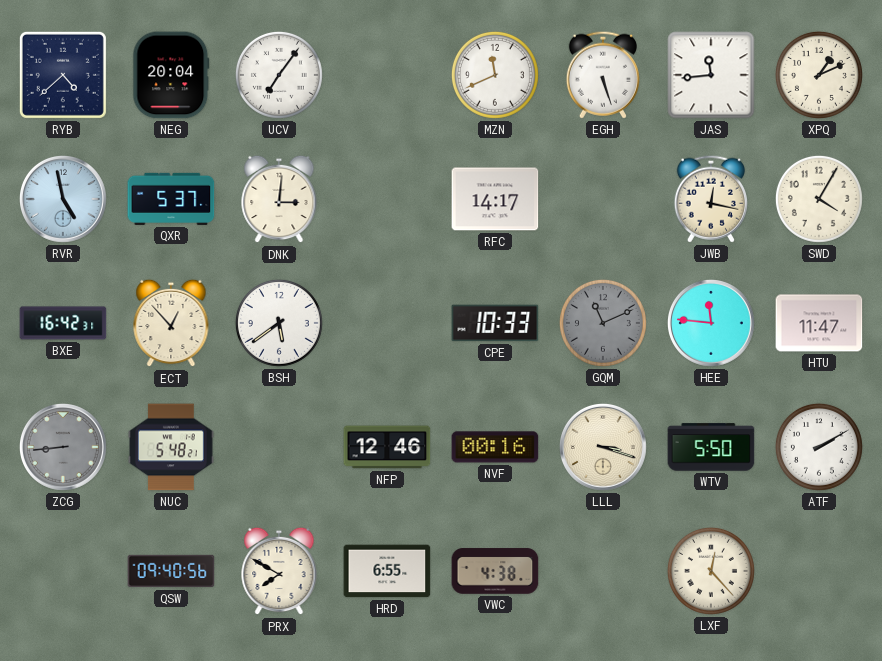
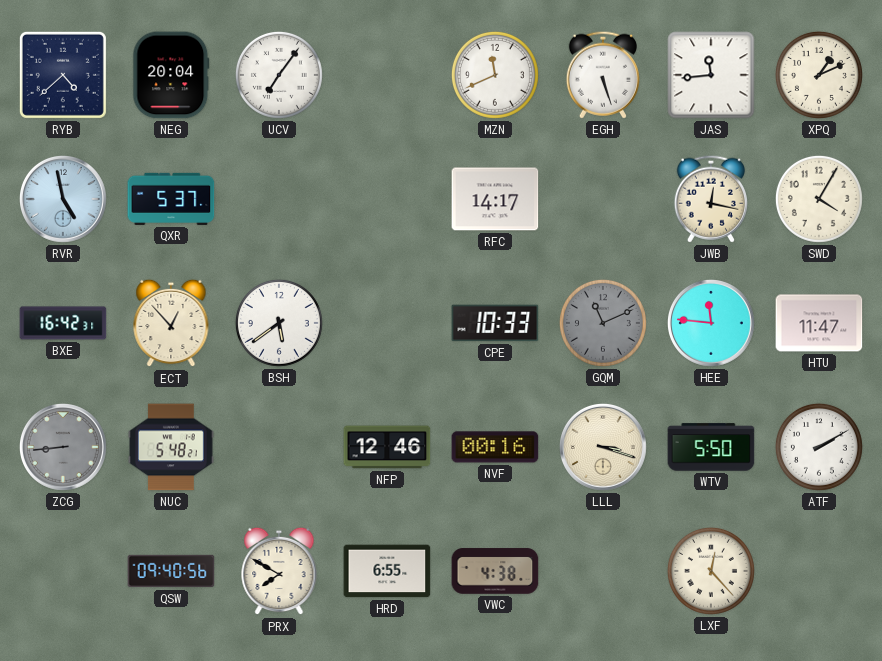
DNK: 3:01 -> none (279, 199)
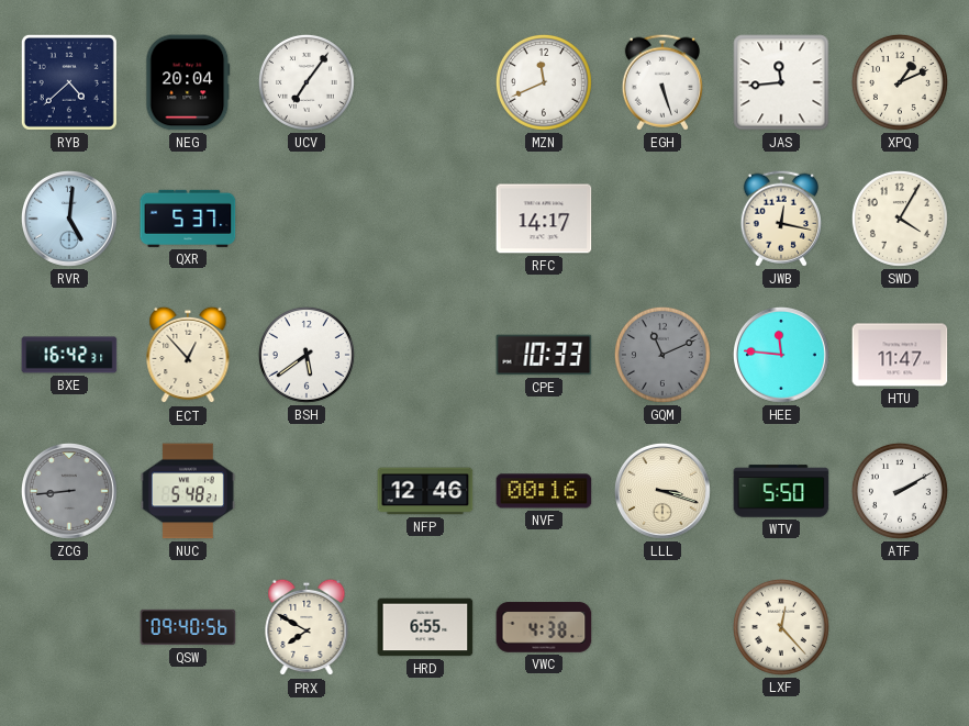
RVR: 4:58 -> 5:01 (69, 219)
